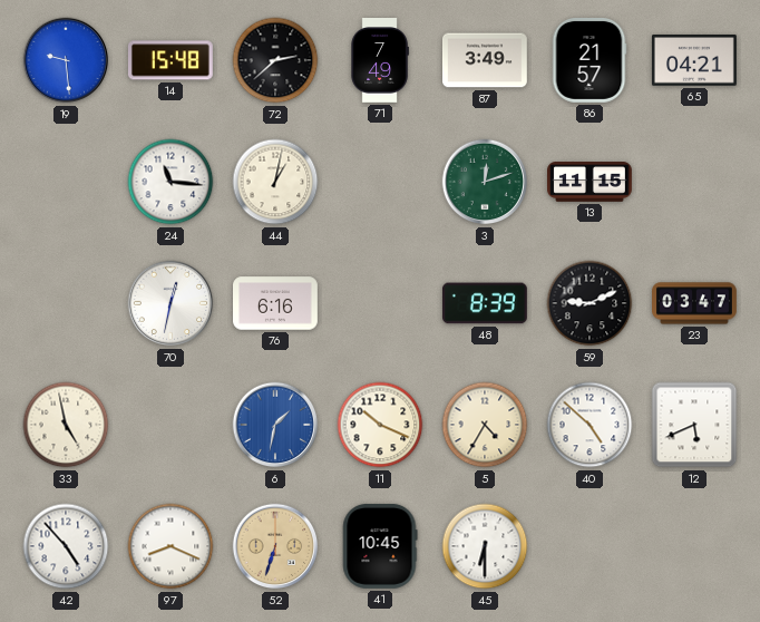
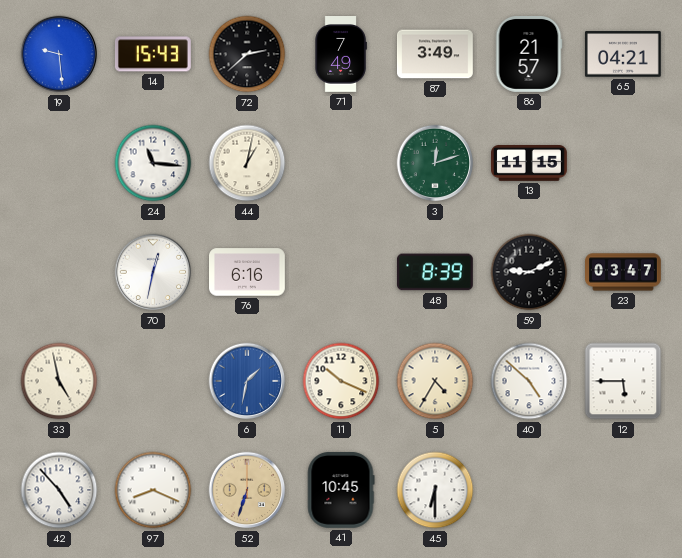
14: 15:48 -> 15:43 (153, 54)
12: 5:41 -> 5:45 (623, 381)
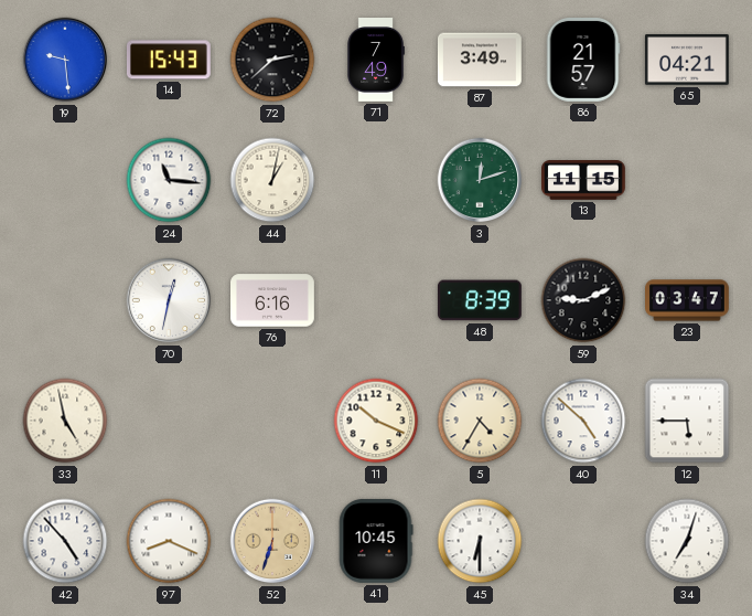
6: 1:32 -> none (247, 381)
34: none -> 7:03 (687, 541)
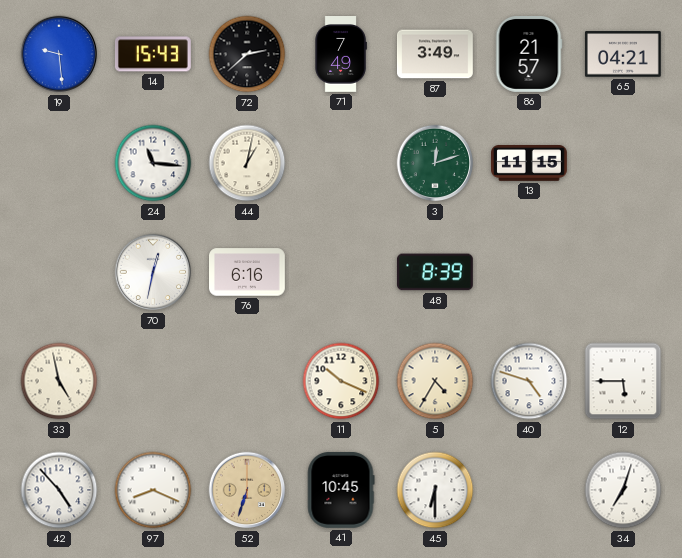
59: 9:11 -> none (583, 300)
23: 03:47 -> none (688, 300)
40: 4:52 -> 4:48 (529, 381)
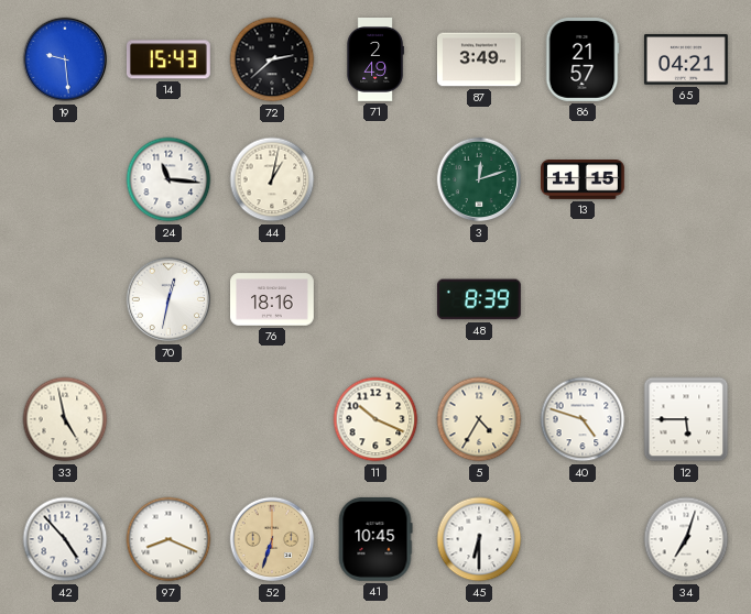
71: 7:49 -> 2:49 (375, 61)
76: 6:16 -> 18:16 (273, 299)
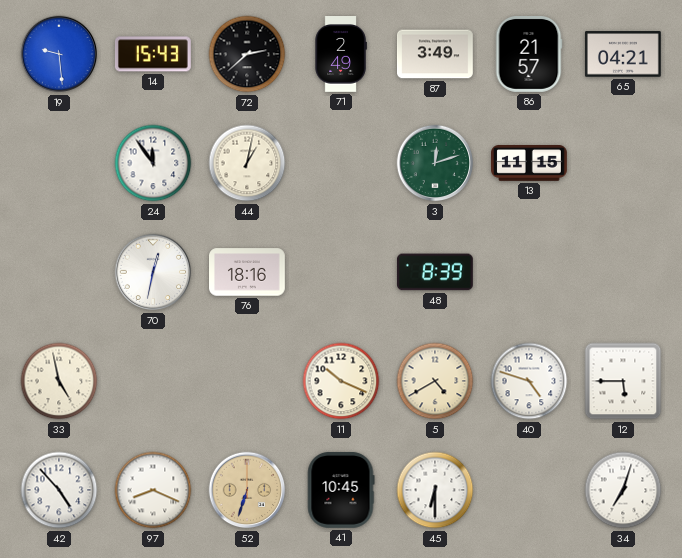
24: 11:16 -> 11:54 (153, 163)
5: 4:35 -> 4:40 (435, 381)
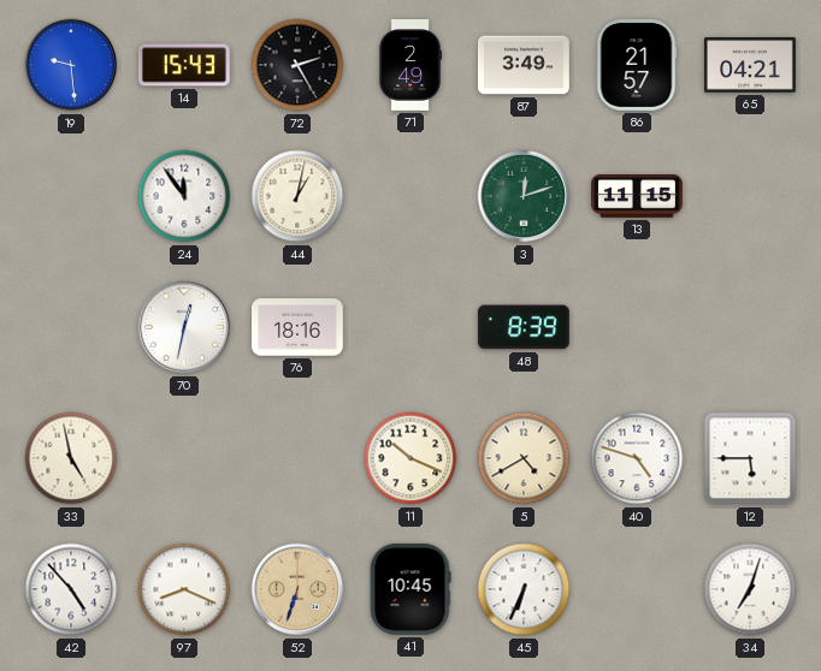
72: 2:38 -> 2:25 (297, 65)
45: 6:30 -> 6:34 (524, 589)
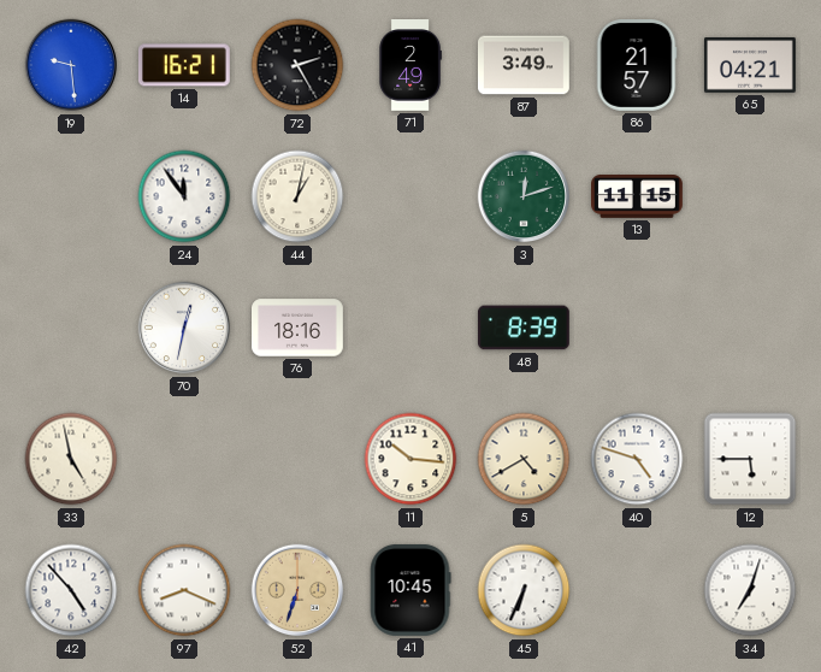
14: 15:43 -> 16:21 (184, 65)
11: 10:19 -> 10:16 (410, 459)
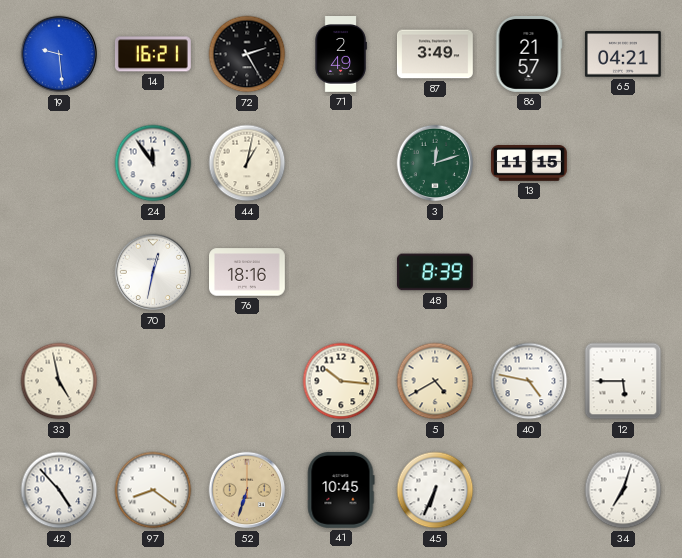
40: 4:48 -> 4:47 (529, 381)
97: 8:19 -> 8:21 (153, 490)
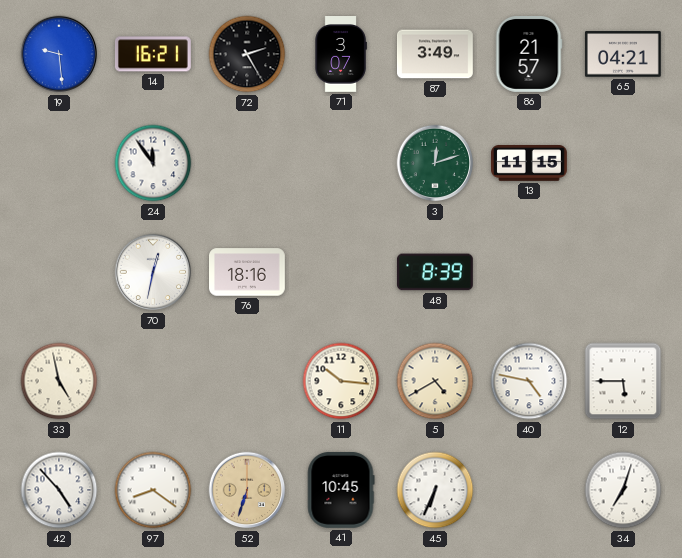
71: 2:49 -> 3:07 (341, 55)
44: 1:02 -> none (247, 163)
